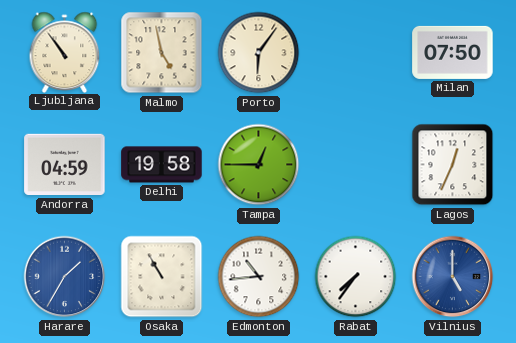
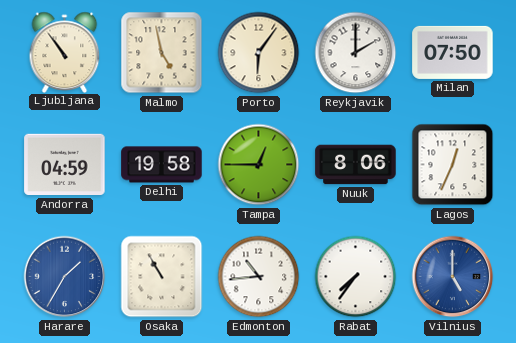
Reykjavik: none -> 2:00 (356, 53)
Nuuk: none -> 8:06 (356, 165)
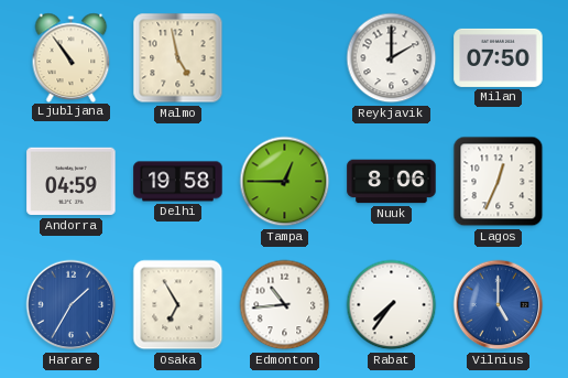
Porto: 6:06 -> none (259, 53)
Osaka: 10:55 -> 6:55 (178, 305)
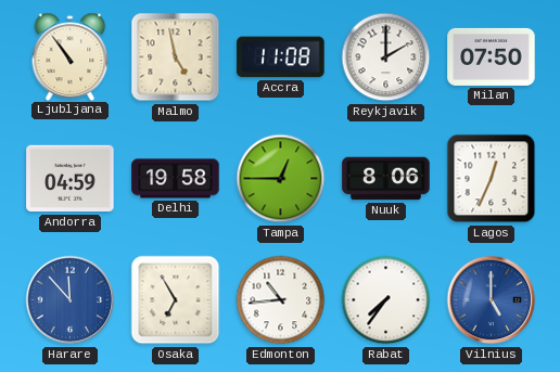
Accra: none -> 11:08 (281, 57)
Harare: 1:35 -> 11:53 (71, 300)
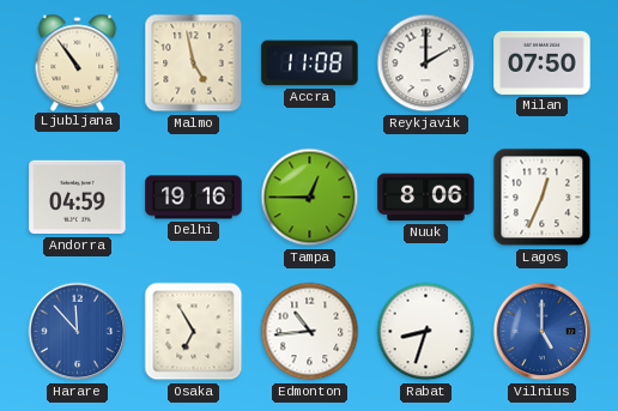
Delhi: 19:58 -> 19:16 (194, 198)
Rabat: 7:36 -> 8:33 (426, 332)
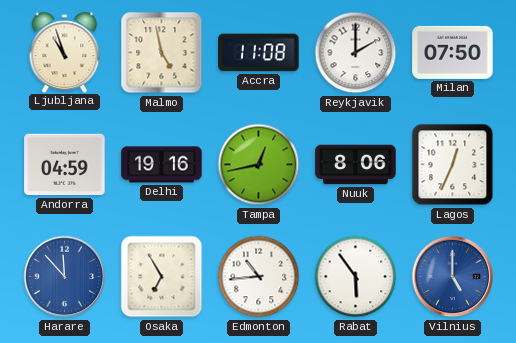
Ljubljana: 10:54 -> 10:57 (65, 52)
Tampa: 12:45 -> 12:43 (259, 165)
Rabat: 8:33 -> 5:54 (356, 277)
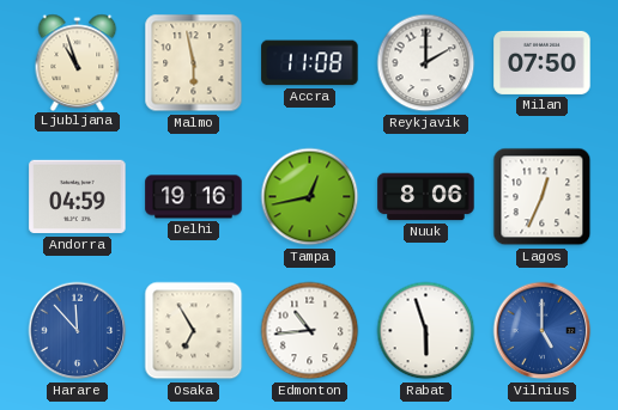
Malmo: 4:58 -> 5:58 (194, 63)
Rabat: 5:54 -> 5:57 (426, 331)
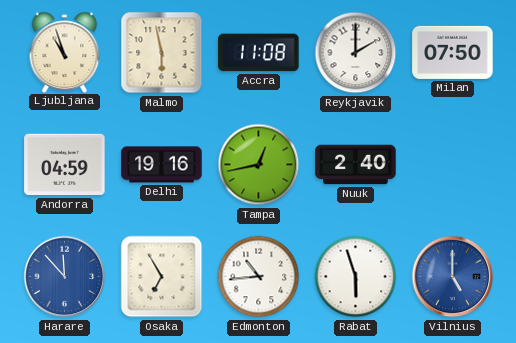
Nuuk: 8:06 -> 2:40 (356, 165)
Lagos: 12:34 -> none (543, 197)
